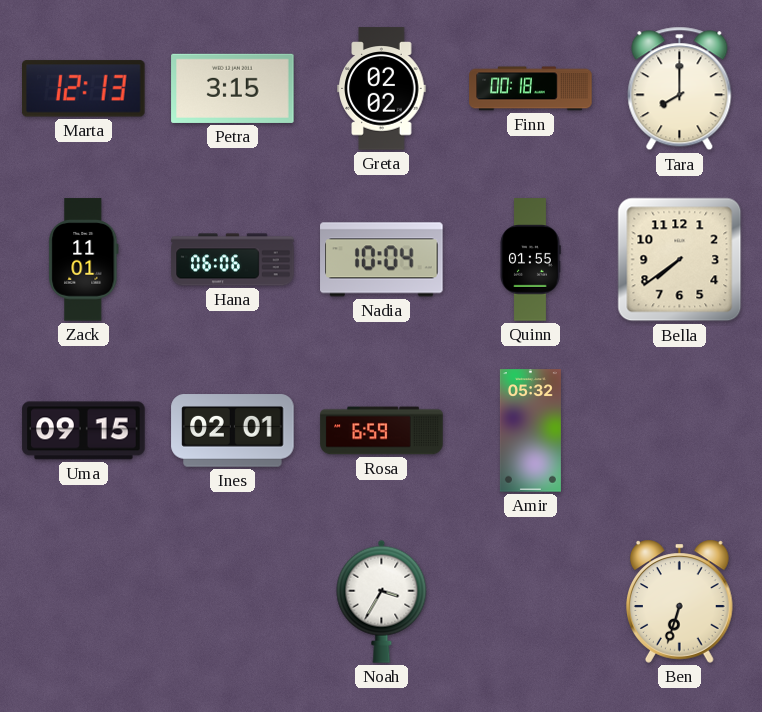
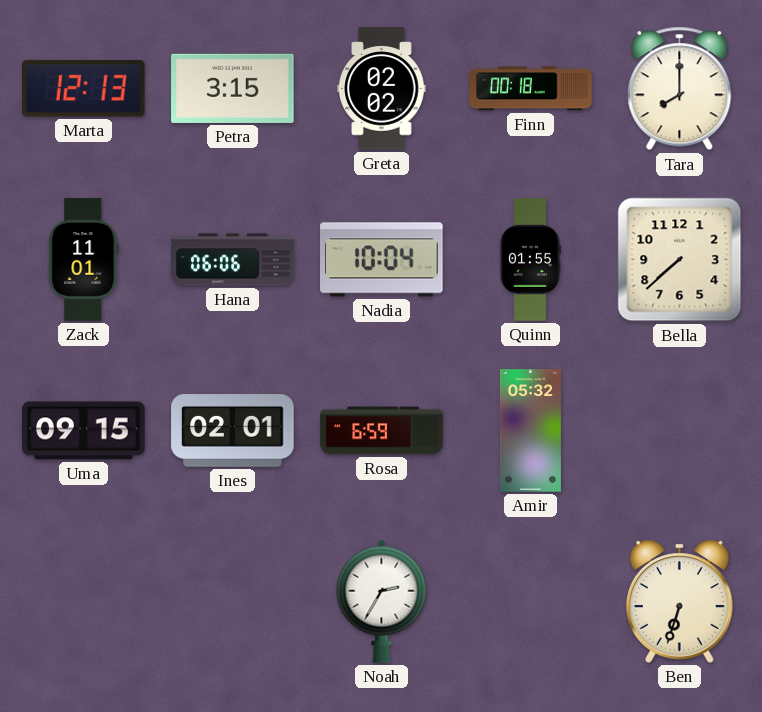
Bella: 7:39 -> 7:38 (680, 260)
Noah: 3:35 -> 2:35 (382, 601)
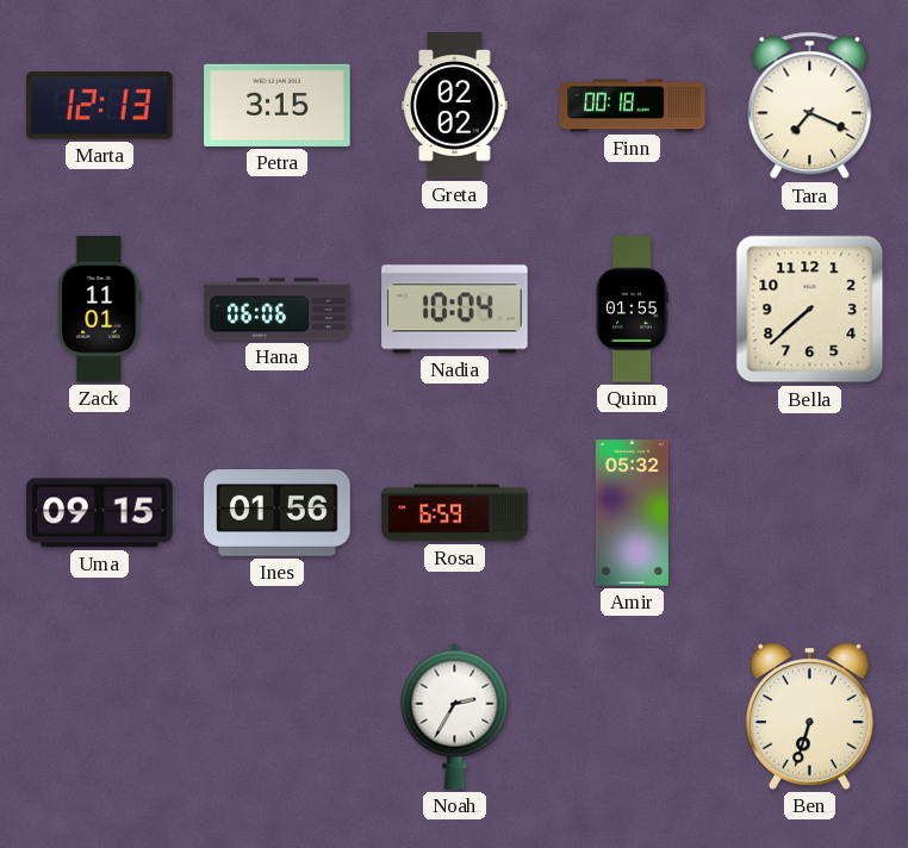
Tara: 8:00 -> 7:19 (810, 106)
Ines: 02:01 -> 01:56 (278, 513)
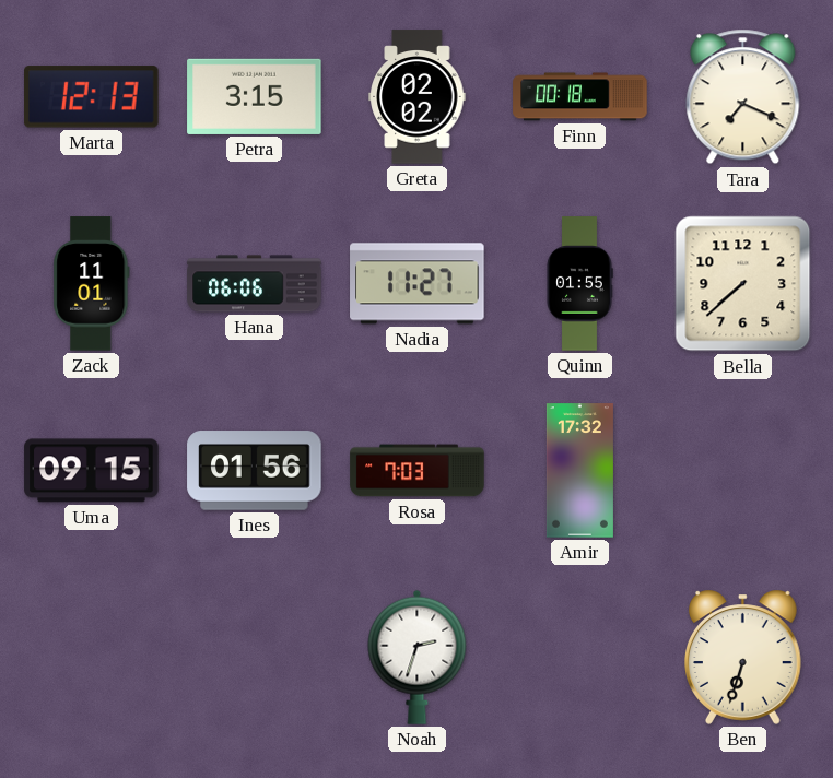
Nadia: 10:04 -> 11:27 (418, 284)
Rosa: 6:59 -> 7:03 (418, 471)
Amir: 05:32 -> 17:32 (579, 471)
Noah: 2:35 -> 2:33 (418, 657)
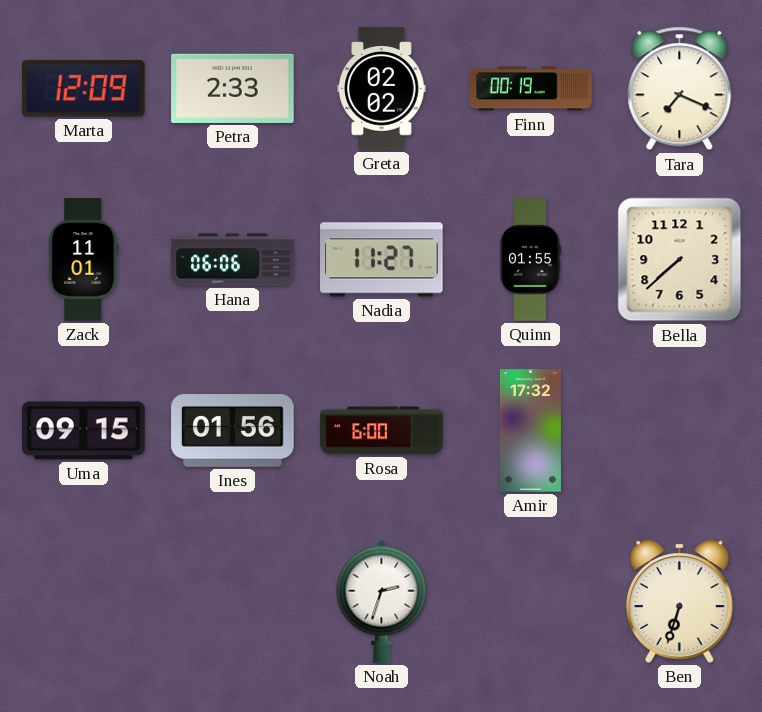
Marta: 12:13 -> 12:09 (84, 89)
Petra: 3:15 -> 2:33 (233, 88)
Finn: 00:18 -> 00:19 (531, 89)
Rosa: 7:03 -> 6:00 (382, 431)
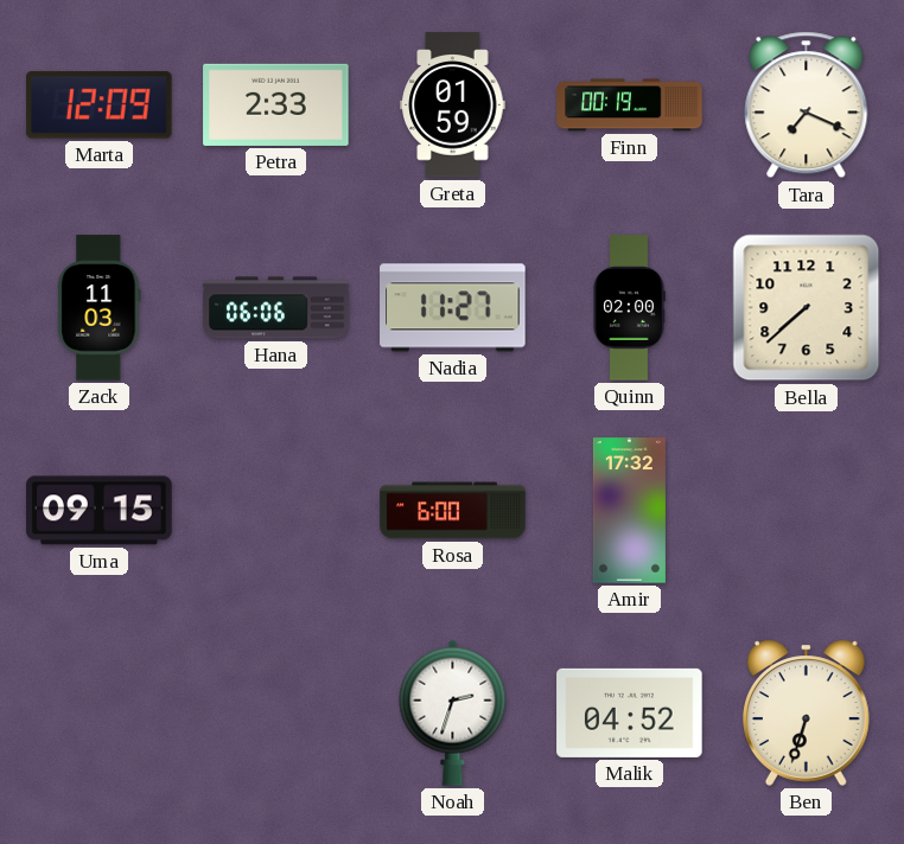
Greta: 02:02 -> 01:59 (453, 105)
Zack: 11:01 -> 11:03 (100, 308)
Quinn: 01:55 -> 02:00 (629, 308)
Ines: 01:56 -> none (233, 431)
Malik: none -> 04:52 (630, 712)
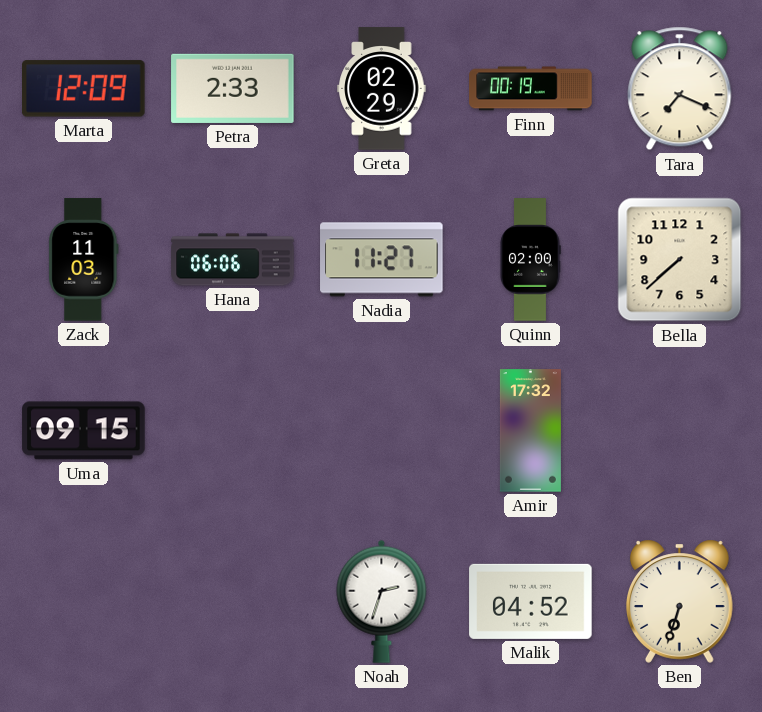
Greta: 01:59 -> 02:29 (382, 89)
Rosa: 6:00 -> none (453, 511)
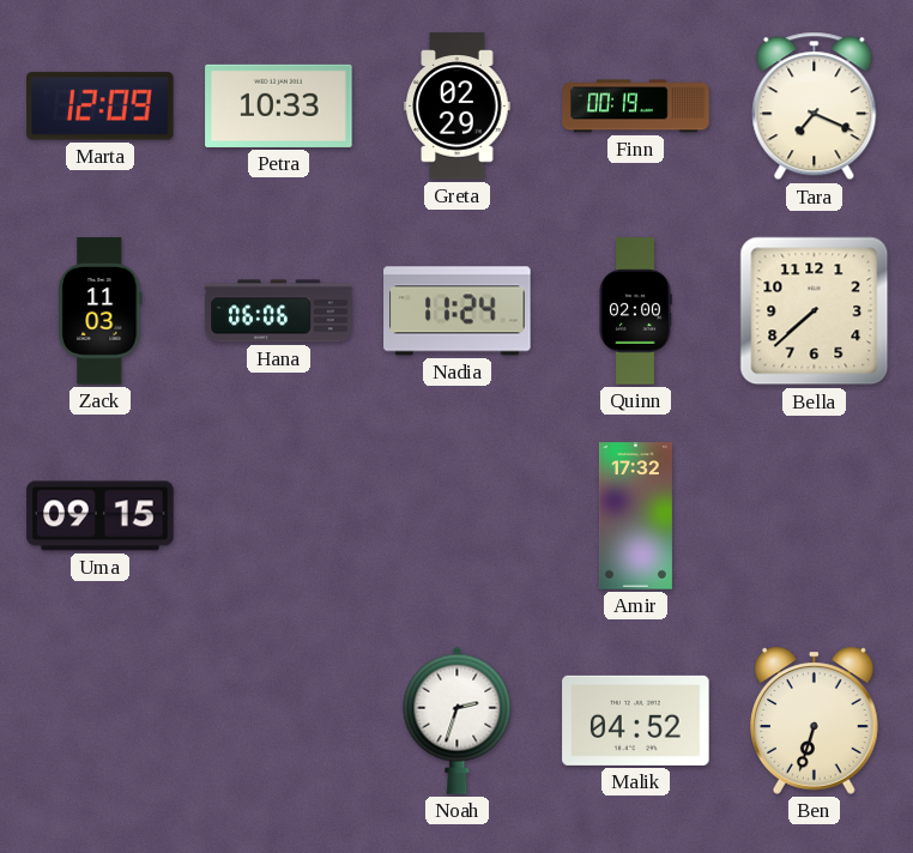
Petra: 2:33 -> 10:33 (279, 105)
Nadia: 11:27 -> 11:24 (458, 311)
